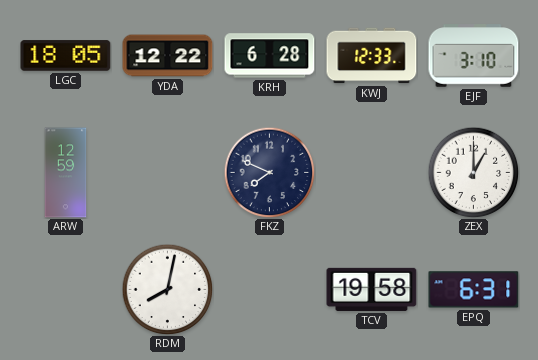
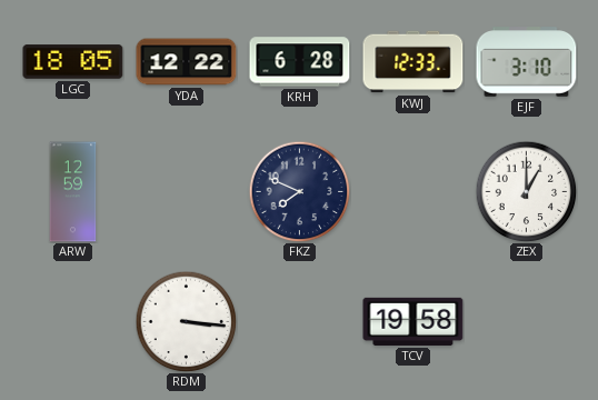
RDM: 8:02 -> 3:16 (186, 321)
EPQ: 6:31 -> none (474, 290)
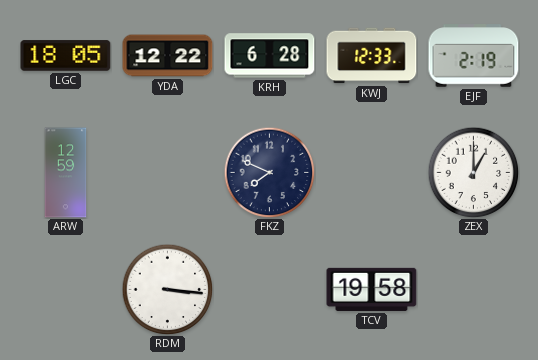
EJF: 3:10 -> 2:19 (474, 56)
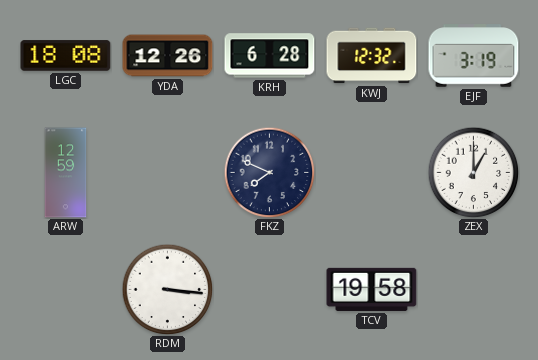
LGC: 18:05 -> 18:08 (66, 56)
YDA: 12:22 -> 12:26 (168, 56)
KWJ: 12:33 -> 12:32 (372, 56)
EJF: 2:19 -> 3:19 (474, 56)
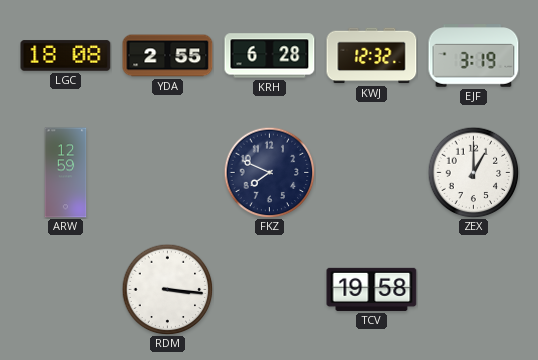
YDA: 12:26 -> 2:55 (168, 56)
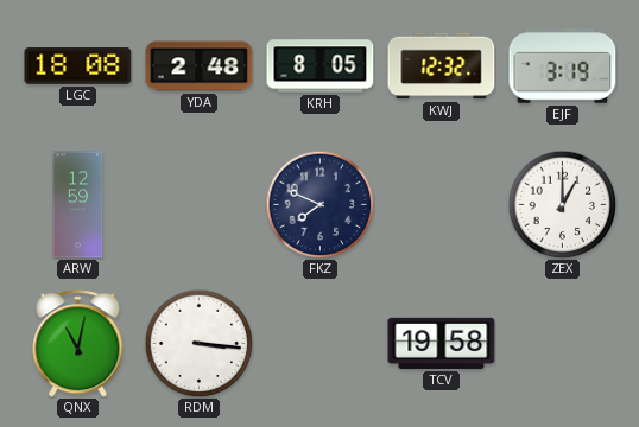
YDA: 2:55 -> 2:48 (200, 66)
KRH: 6:28 -> 8:05 (321, 66)
QNX: none -> 11:02 (78, 344)
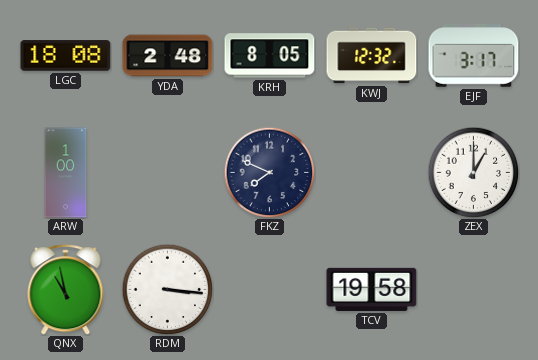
EJF: 3:19 -> 3:17 (474, 56)
ARW: 12:59 -> 1:00 (66, 173)
QNX: 11:02 -> 10:58 (66, 290)
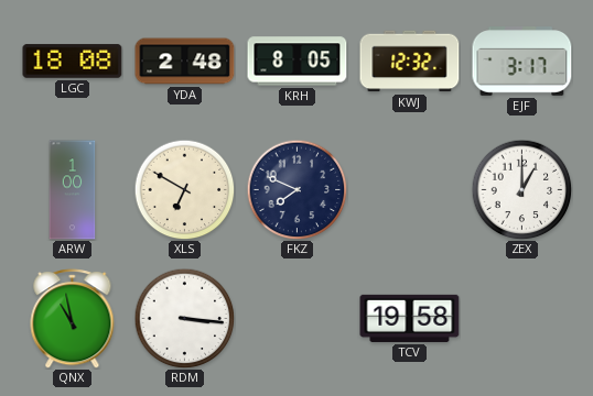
XLS: none -> 6:50 (184, 189)
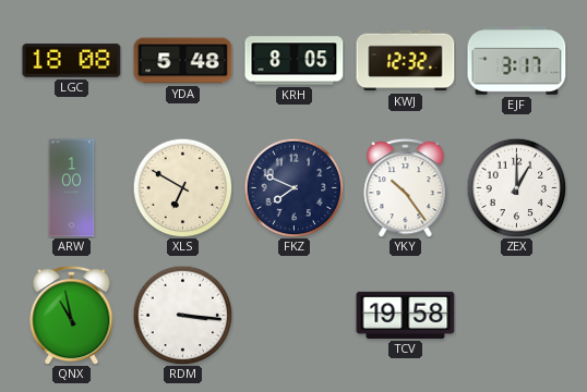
YDA: 2:48 -> 5:48 (183, 61)
YKY: none -> 10:24 (406, 188)
